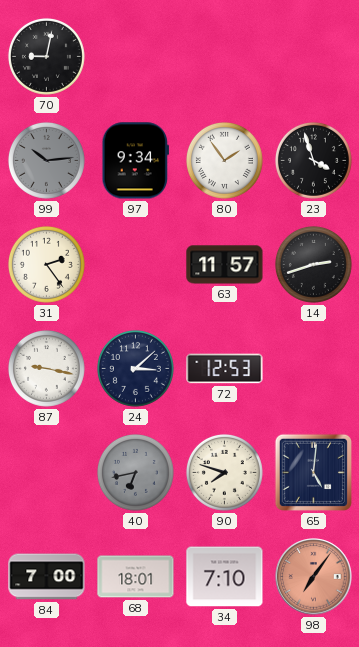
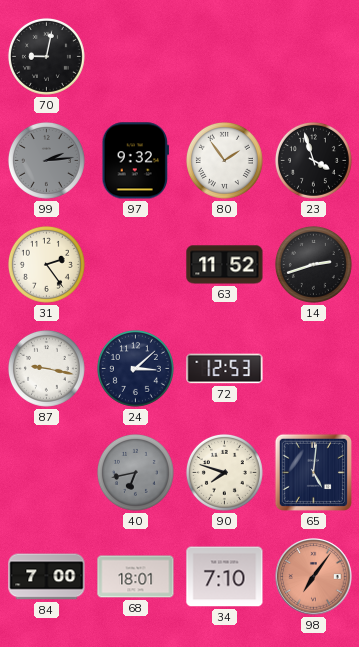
99: 10:14 -> 2:14 (46, 160)
97: 9:34 -> 9:32 (135, 161)
63: 11:57 -> 11:52 (225, 265)
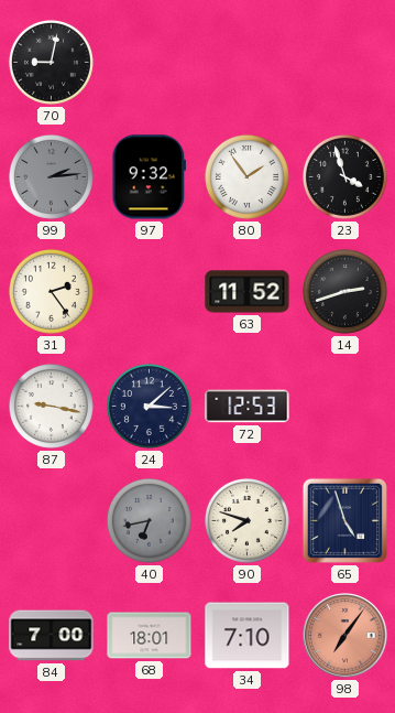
65: 5:01 -> 4:57 (344, 520)
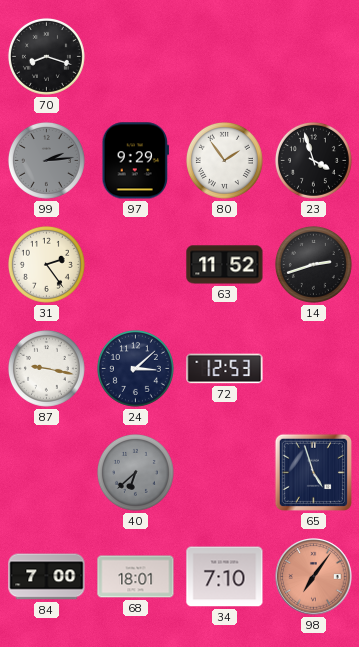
70: 9:02 -> 8:18 (46, 56)
97: 9:32 -> 9:29 (135, 161)
40: 6:43 -> 6:38 (135, 472)
90: 7:48 -> none (246, 520)
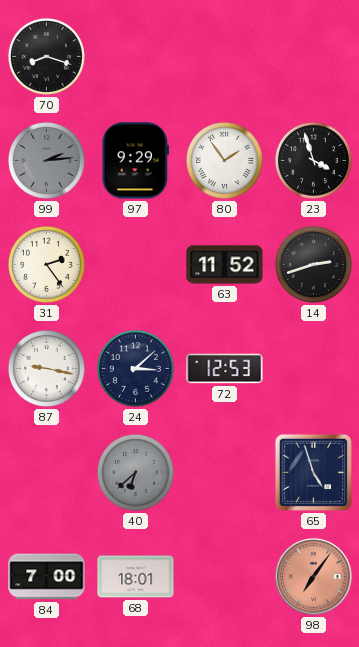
34: 7:10 -> none (225, 577)
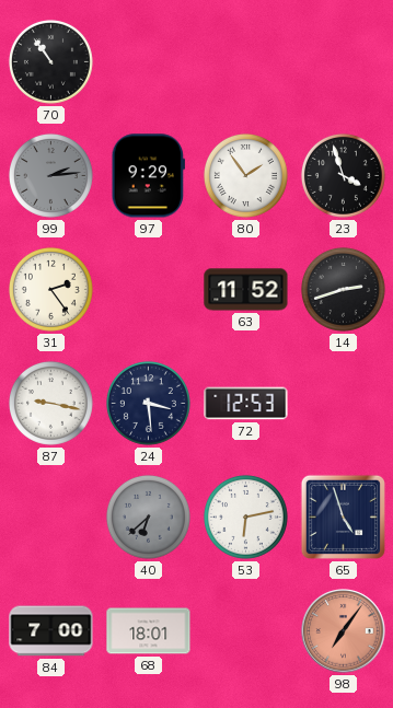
70: 8:18 -> 10:54 (50, 61)
24: 3:08 -> 3:29 (148, 403)
53: none -> 6:13 (245, 517)
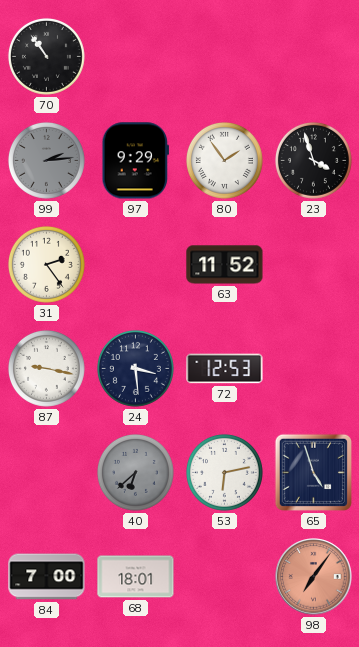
14: 2:42 -> none (343, 289)
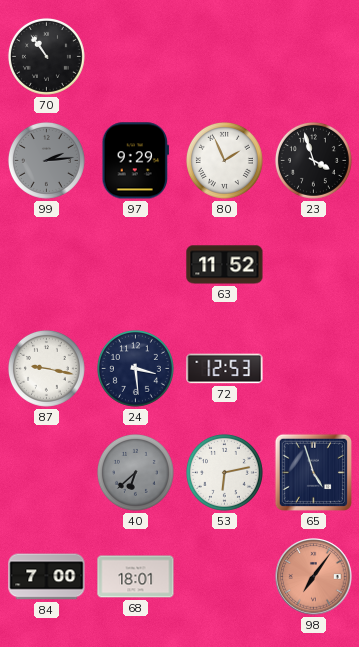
80: 1:54 -> 1:56 (224, 160)
31: 2:24 -> none (46, 264)
